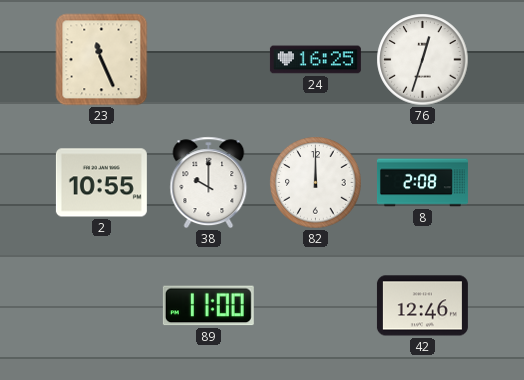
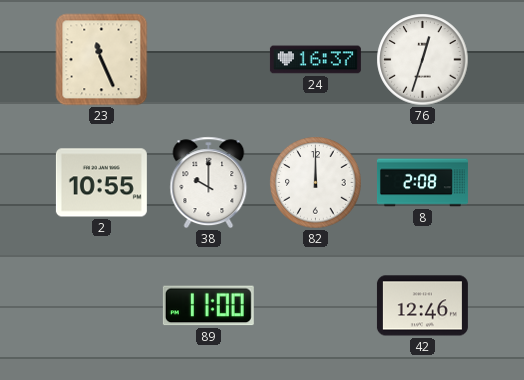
24: 16:25 -> 16:37 (315, 60)
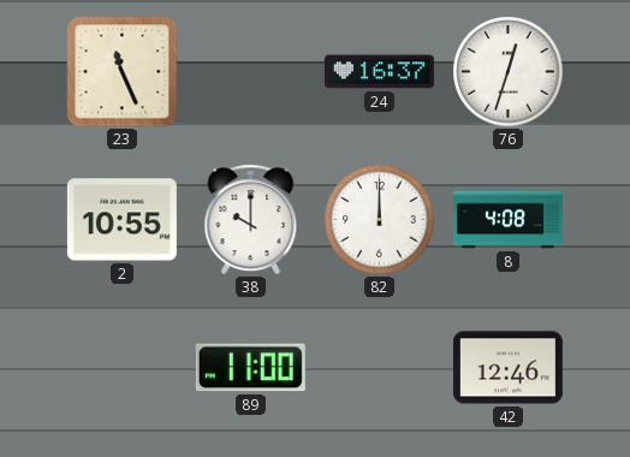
8: 2:08 -> 4:08 (507, 220)
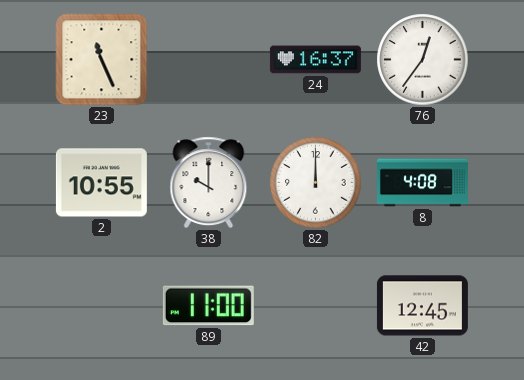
76: 12:33 -> 12:36 (423, 60)
42: 12:46 -> 12:45 (422, 306)
